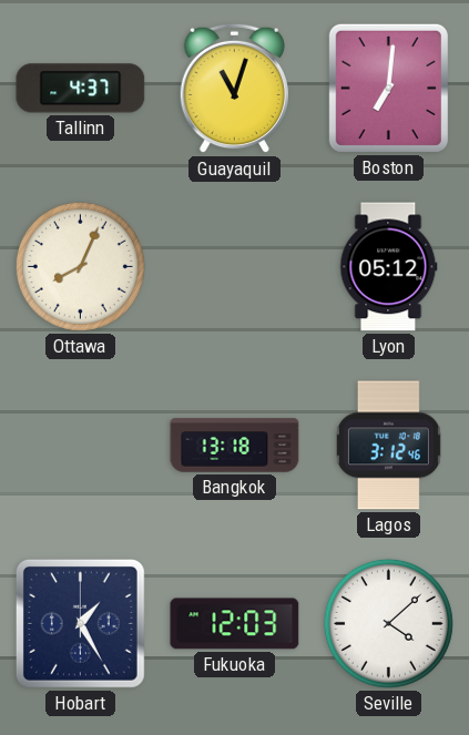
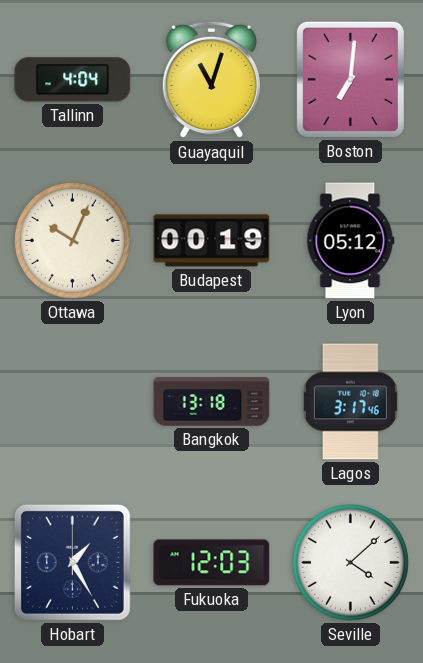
Tallinn: 4:37 -> 4:04 (73, 80)
Ottawa: 8:04 -> 10:04 (72, 240)
Budapest: none -> 00:19 (212, 241)
Lagos: 3:12 -> 3:17 (350, 402)
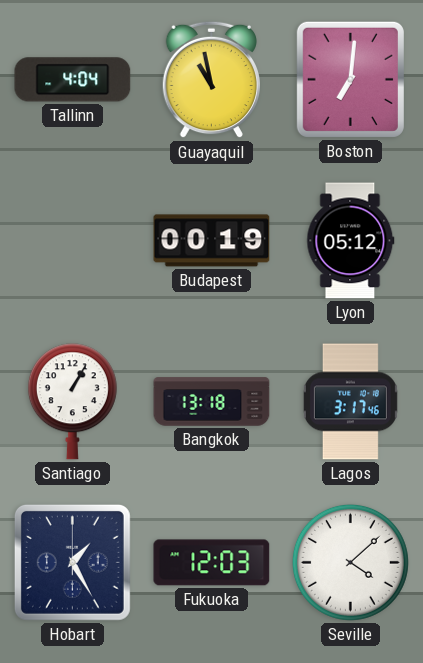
Guayaquil: 11:03 -> 10:58 (211, 80)
Ottawa: 10:04 -> none (72, 240)
Santiago: none -> 1:05 (72, 402)
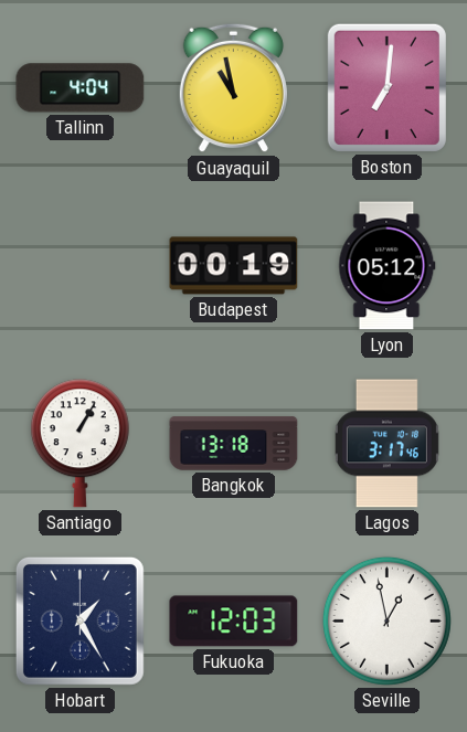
Seville: 4:08 -> 12:58 (386, 620)
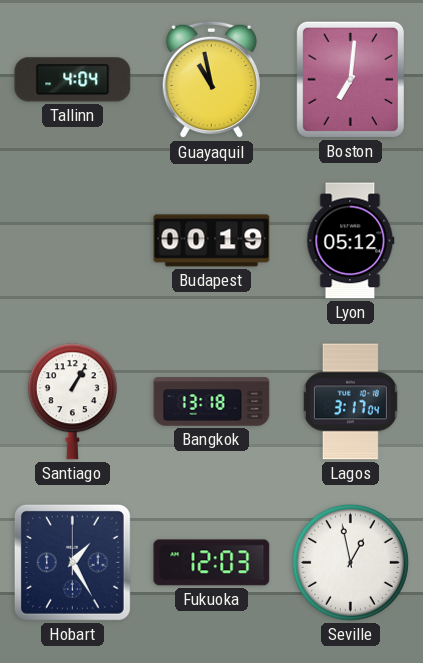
Lagos: 3:17:46 -> 3:17:04 (350, 402)
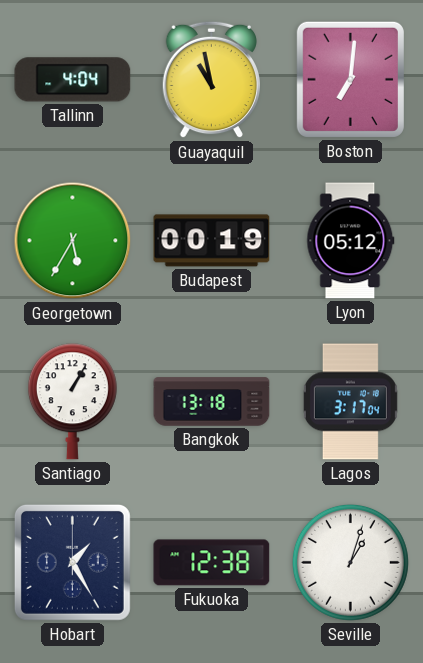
Georgetown: none -> 5:35 (73, 241)
Fukuoka: 12:03 -> 12:38 (212, 563)
Seville: 12:58 -> 1:03 (350, 562)
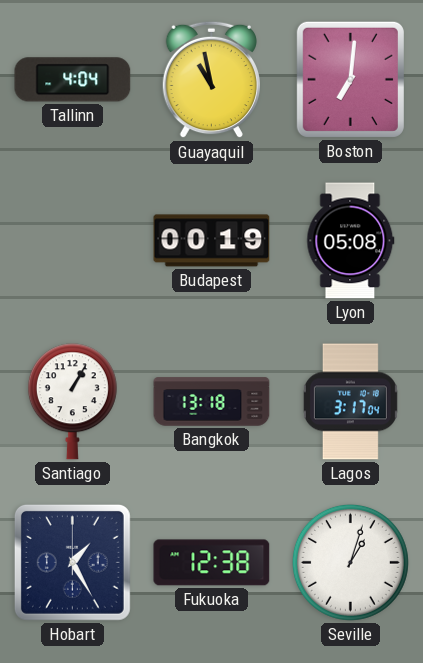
Georgetown: 5:35 -> none (73, 241)
Lyon: 05:12 -> 05:08 (351, 241)
